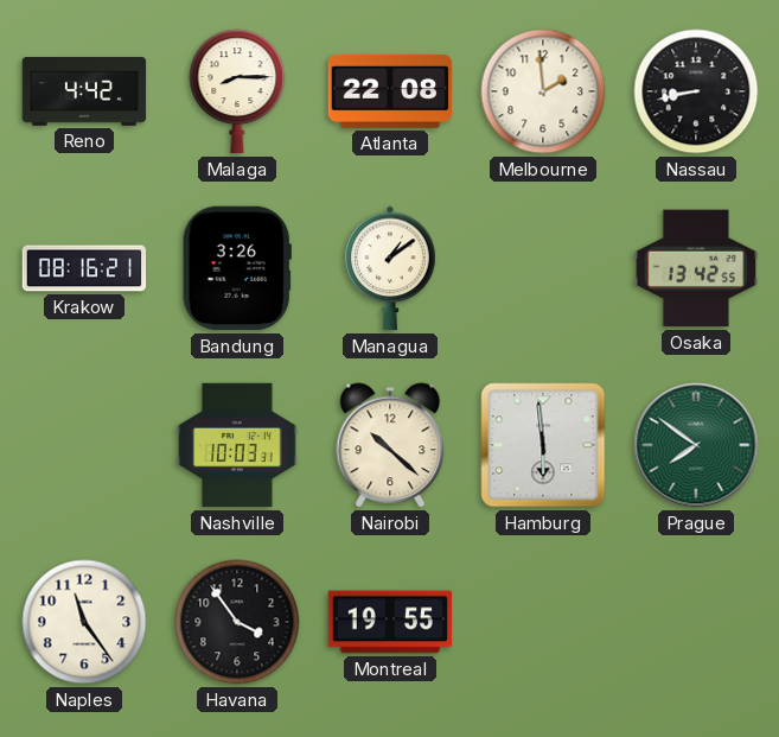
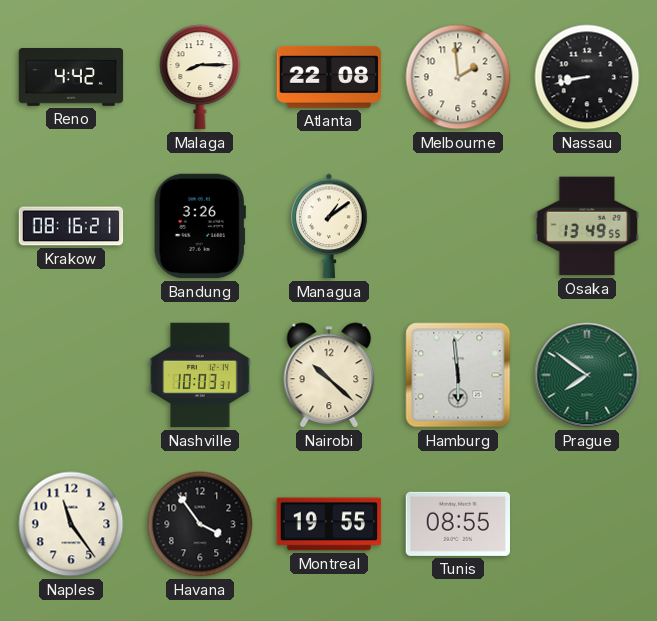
Osaka: 13:42 -> 13:49 (587, 226)
Tunis: none -> 08:55 (457, 524)
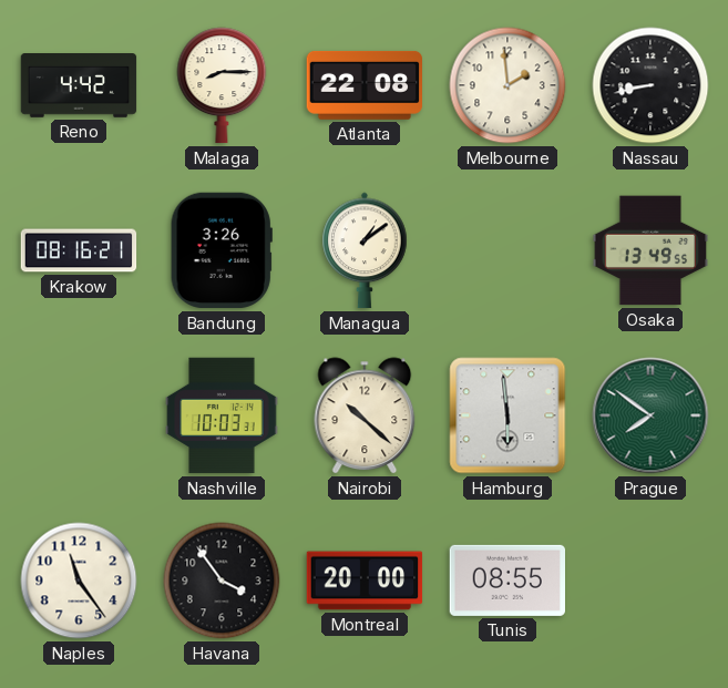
Montreal: 19:55 -> 20:00 (365, 581)
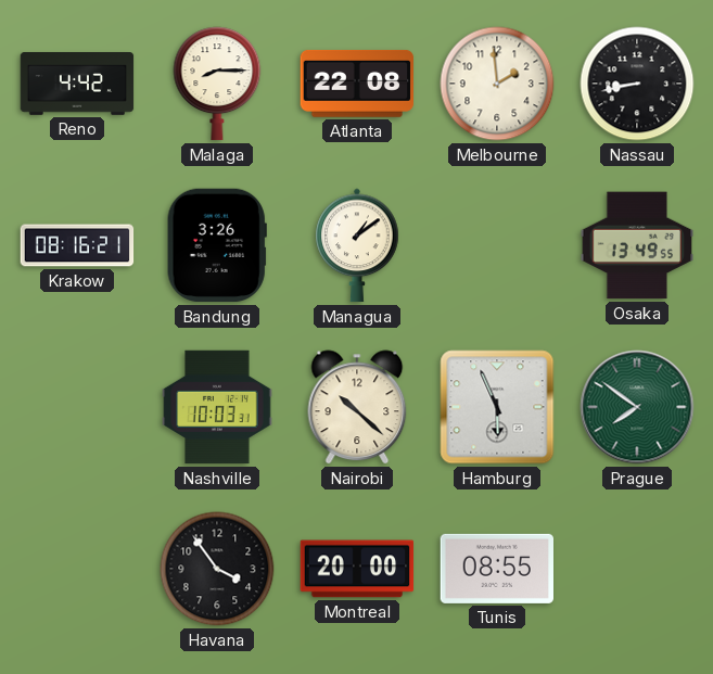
Hamburg: 5:59 -> 5:56 (497, 407)
Naples: 11:24 -> none (79, 581)
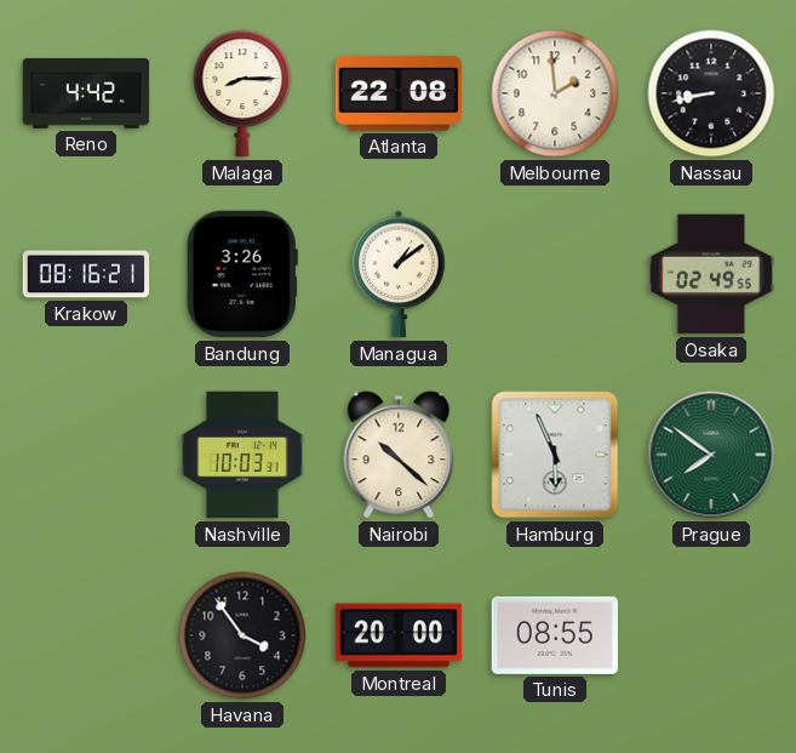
Osaka: 13:49 -> 02:49 (711, 274)
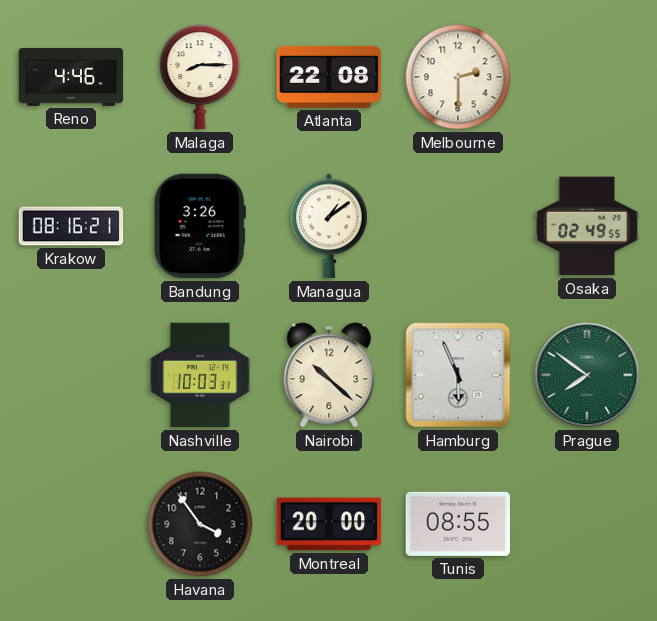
Reno: 4:42 -> 4:46 (71, 78)
Melbourne: 1:59 -> 2:30 (458, 77)
Nassau: 8:43 -> none (711, 93)
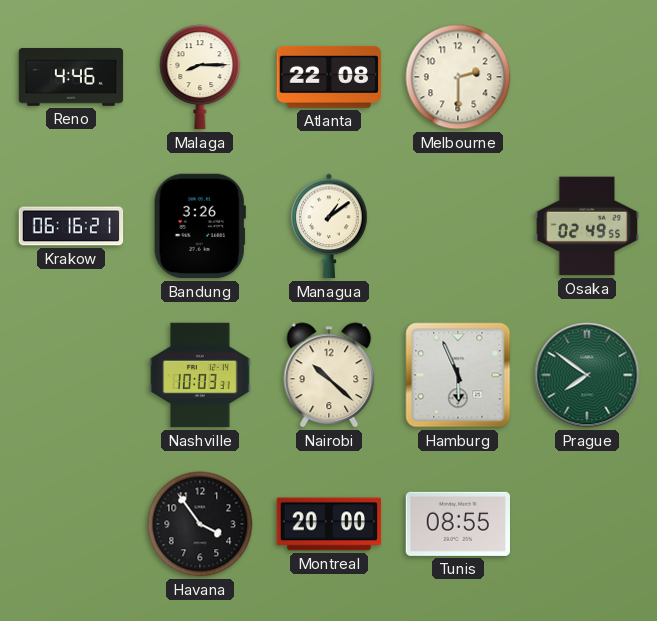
Krakow: 08:16 -> 06:16 (71, 226)
